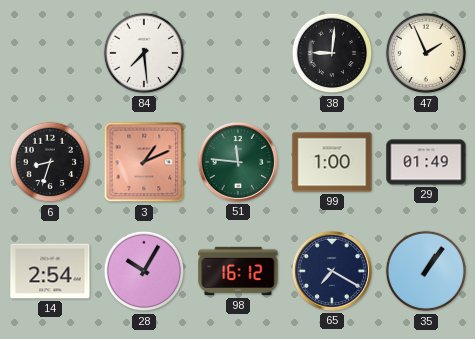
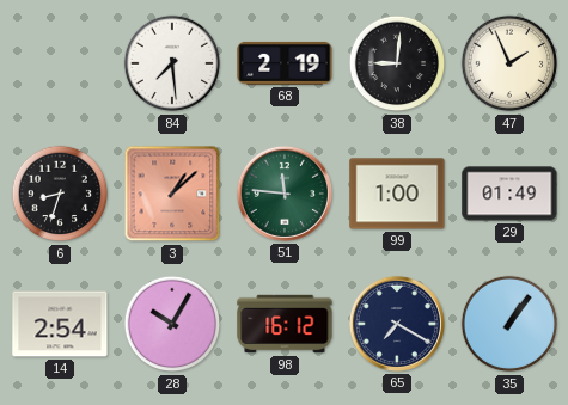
68: none -> 2:19 (285, 63)
3: 1:11 -> 1:08 (172, 194)
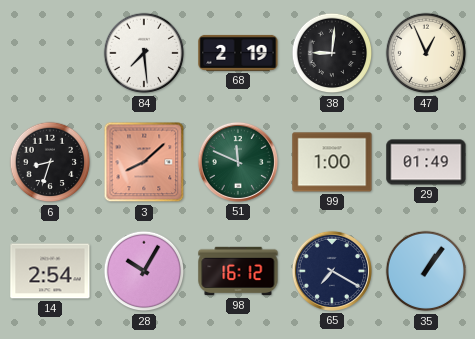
47: 1:56 -> 12:56 (426, 53)
3: 1:08 -> 8:08 (144, 162)
51: 11:46 -> 11:49 (238, 162)
